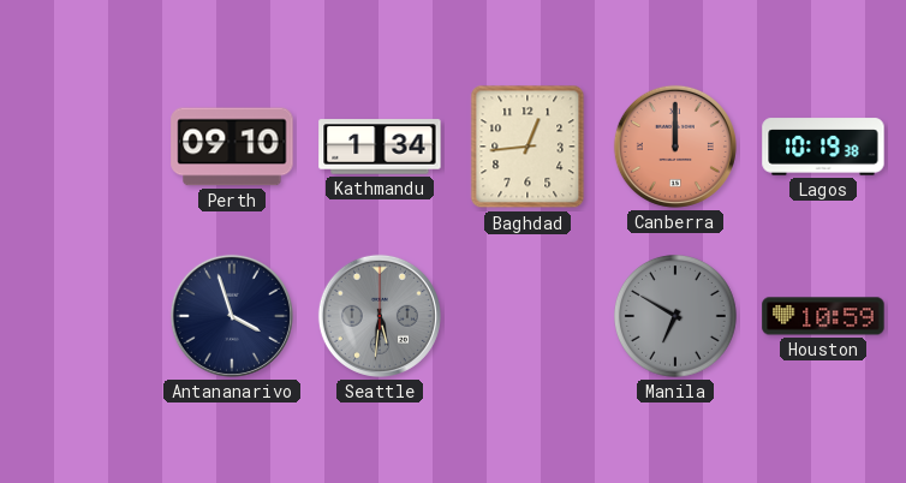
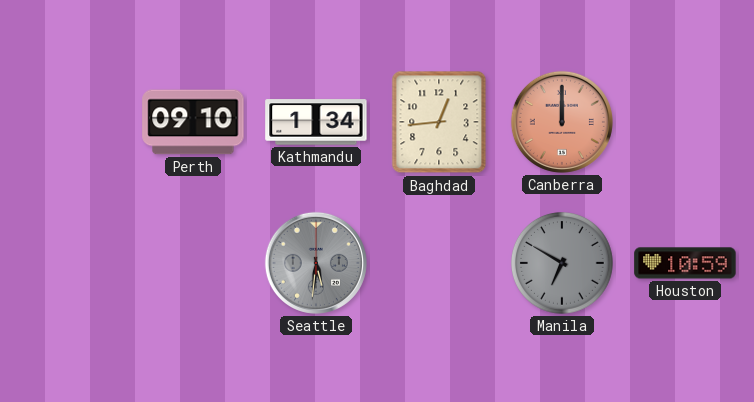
Lagos: 10:19 -> none (823, 147)
Antananarivo: 3:57 -> none (232, 316)
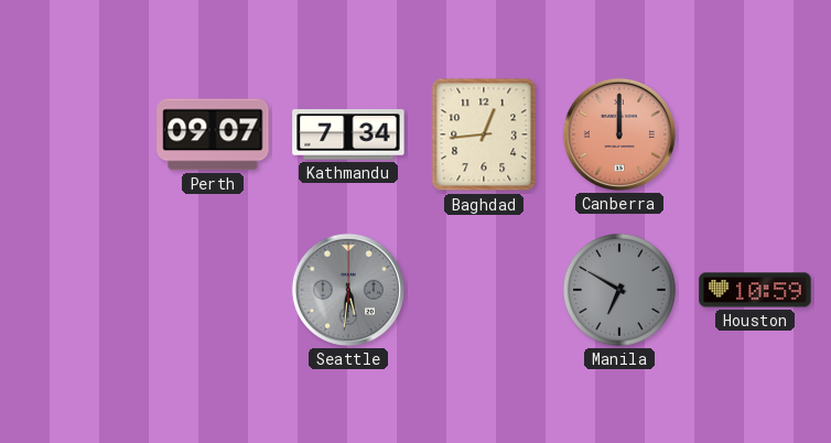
Perth: 09:10 -> 09:07 (213, 134)
Kathmandu: 1:34 -> 7:34 (348, 134)
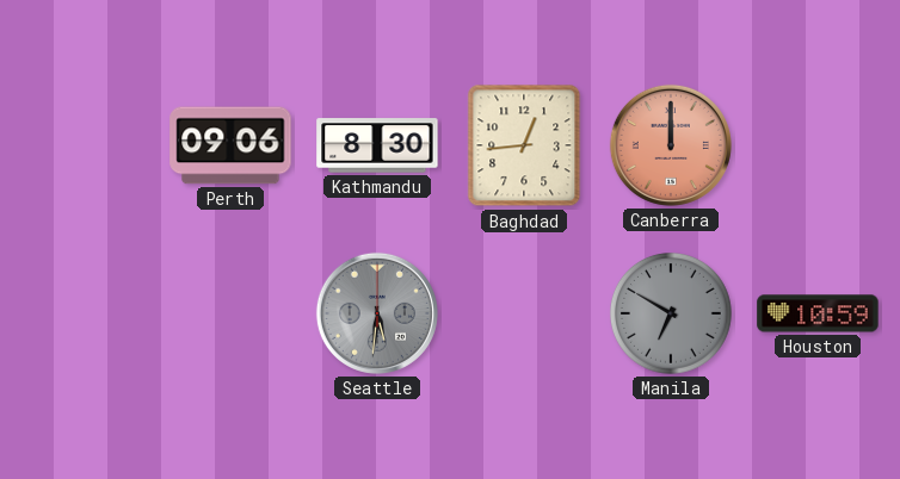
Perth: 09:07 -> 09:06 (230, 145)
Kathmandu: 7:34 -> 8:30 (377, 145)
